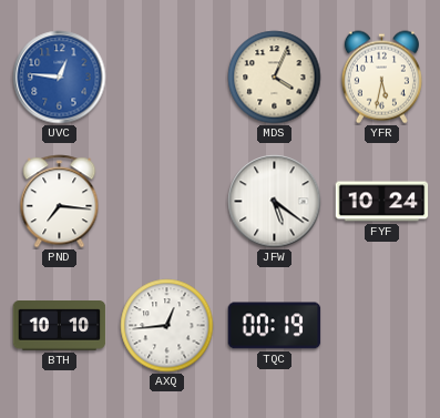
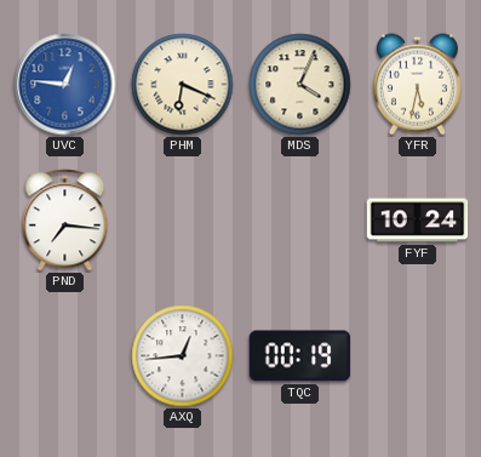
PHM: none -> 6:19 (183, 85)
JFW: 5:21 -> none (275, 202)
BTH: 10:10 -> none (60, 326)
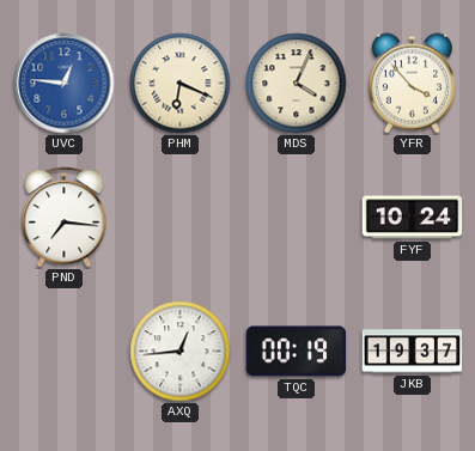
YFR: 5:32 -> 3:53 (412, 84)
JKB: none -> 19:37 (413, 352)
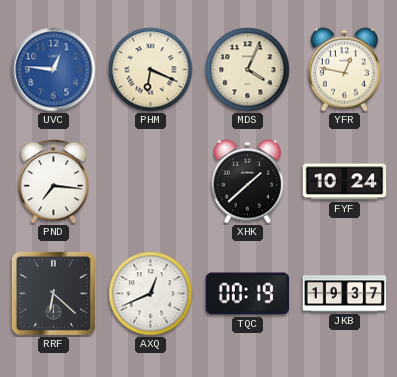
YFR: 3:53 -> 12:47 (344, 70)
XHK: none -> 1:38 (247, 182)
RRF: none -> 6:22 (53, 293)
AXQ: 12:44 -> 12:41 (151, 294)
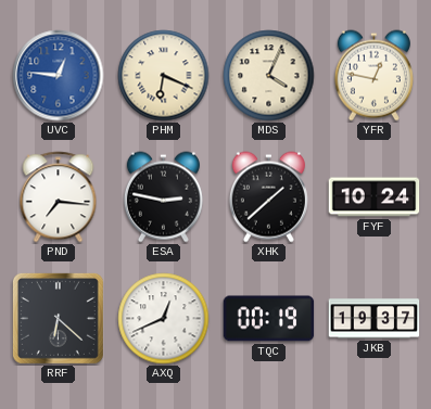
ESA: none -> 2:47 (163, 197)
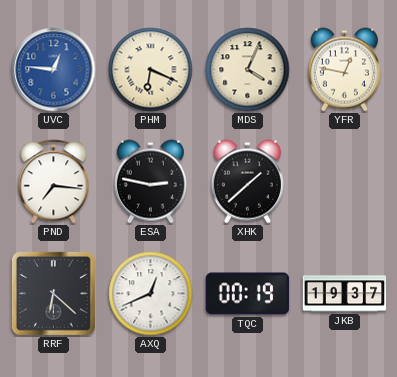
FYF: 10:24 -> none (375, 197)
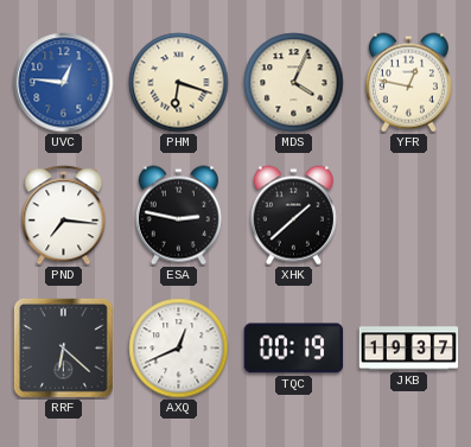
PHM: 6:19 -> 6:18 (179, 83)
